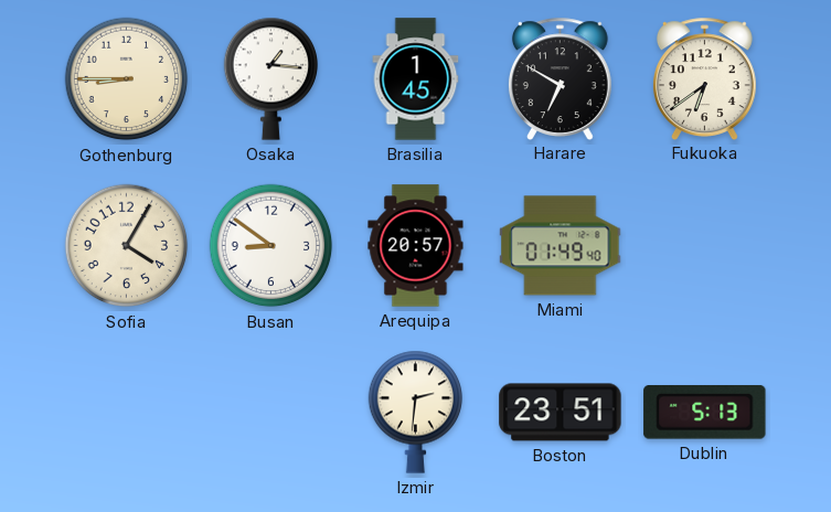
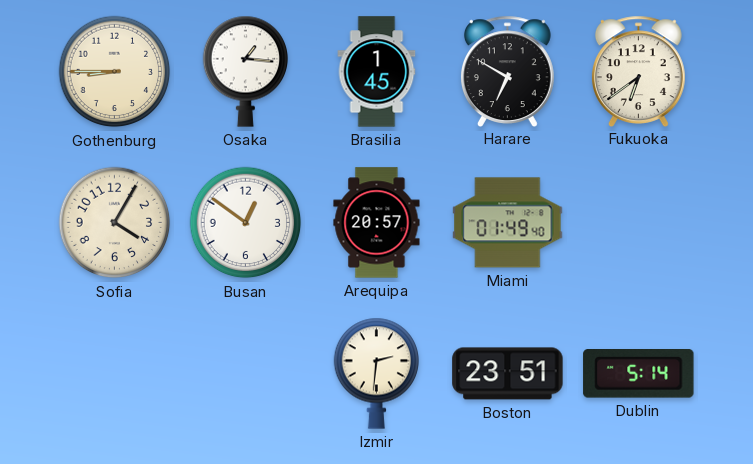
Busan: 8:51 -> 12:51 (246, 223)
Dublin: 5:13 -> 5:14 (639, 374)
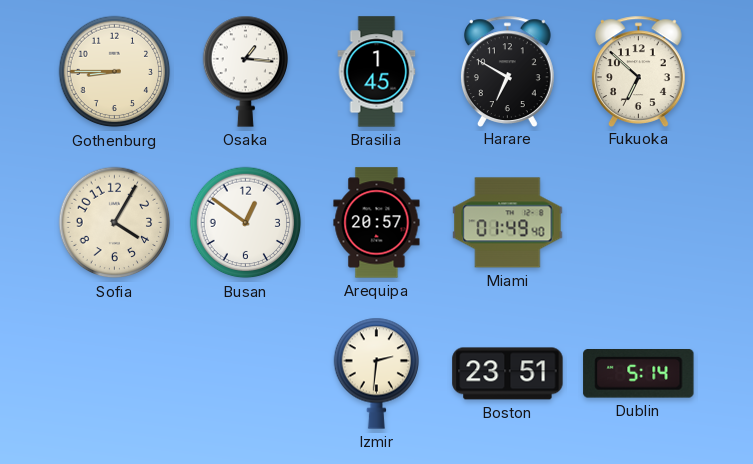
Fukuoka: 6:39 -> 6:52 (638, 71)
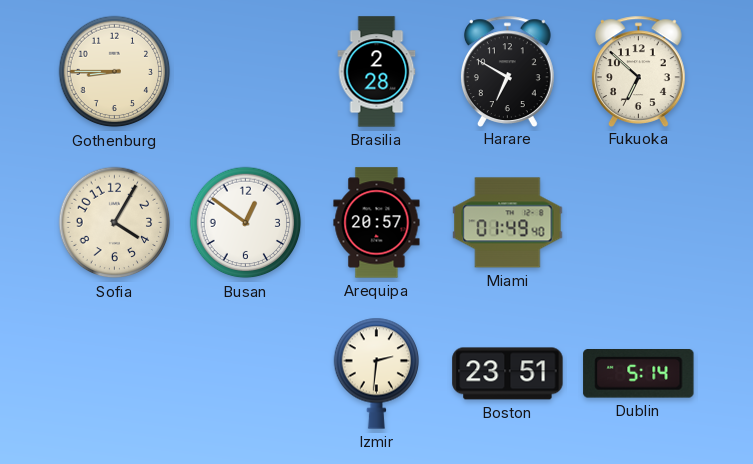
Osaka: 1:16 -> none (246, 71)
Brasilia: 1:45 -> 2:28 (377, 72)
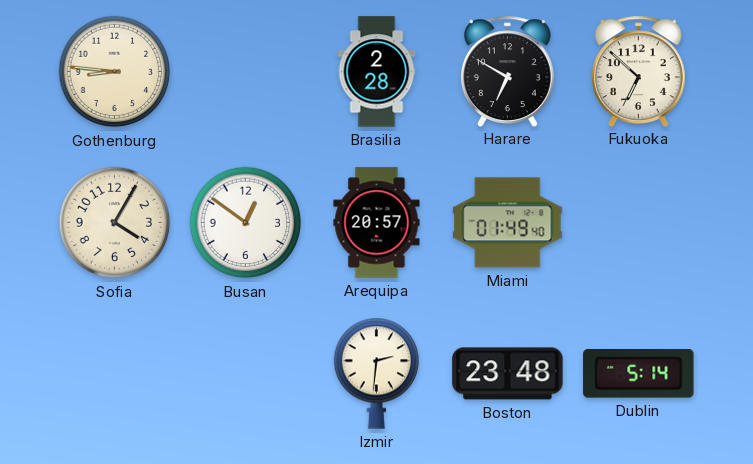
Gothenburg: 8:45 -> 8:46 (115, 72)
Boston: 23:51 -> 23:48 (508, 374)
